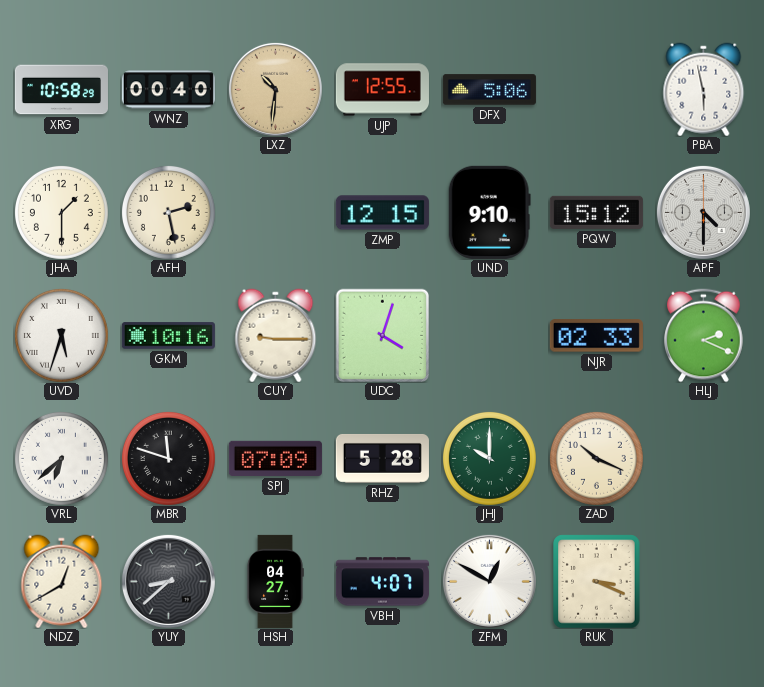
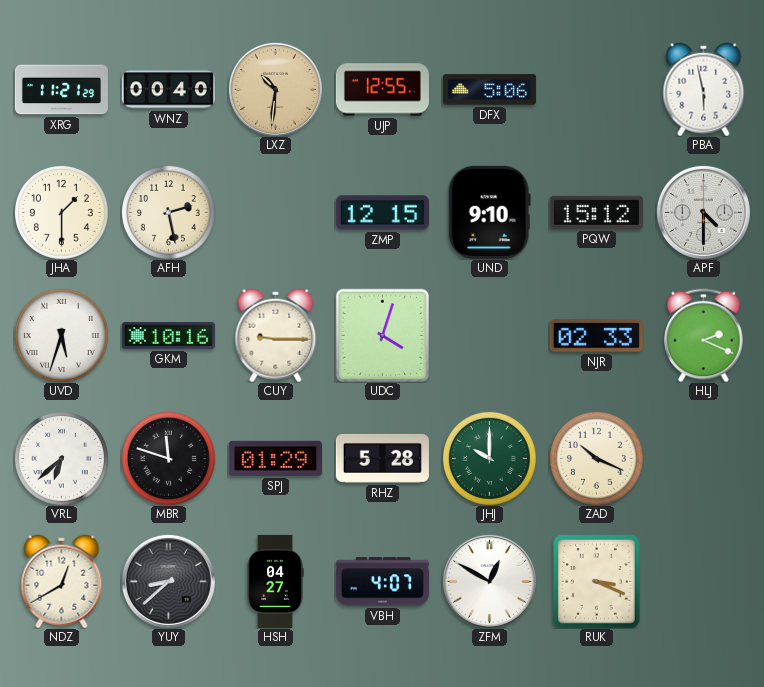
XRG: 10:58 -> 11:21 (61, 90)
SPJ: 07:09 -> 01:29 (275, 458)
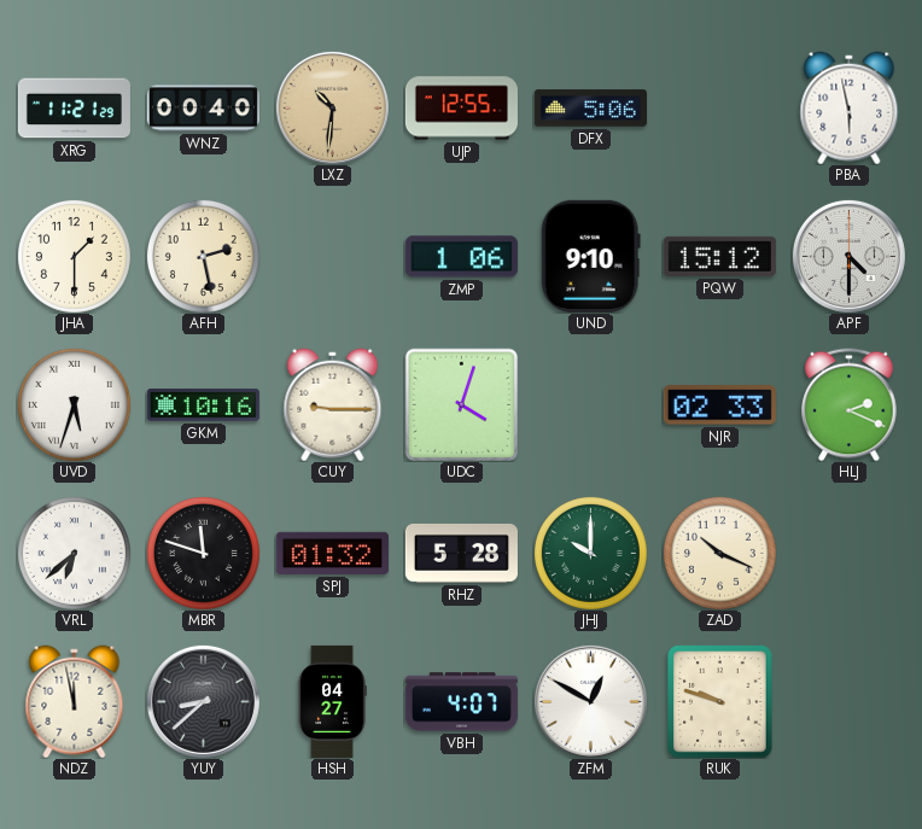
ZMP: 12:15 -> 1:06 (461, 257)
SPJ: 01:29 -> 01:32 (332, 553)
NDZ: 12:40 -> 11:58 (75, 701)
RUK: 3:19 -> 9:48 (720, 701)
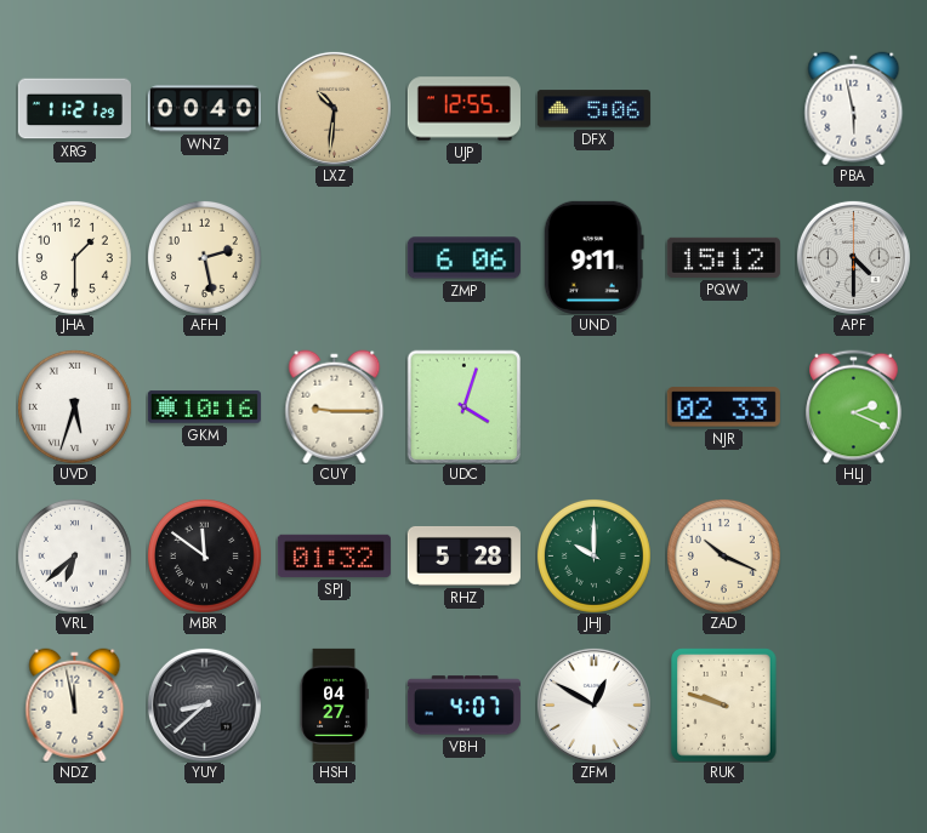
ZMP: 1:06 -> 6:06 (463, 258)
UND: 9:10 -> 9:11 (593, 257)
MBR: 11:48 -> 11:51 (204, 555)
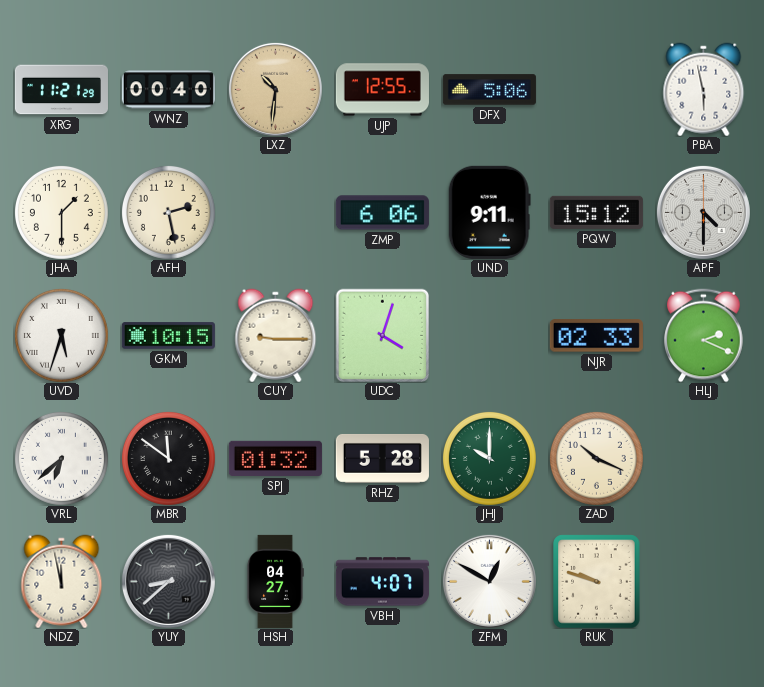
GKM: 10:16 -> 10:15 (168, 336)
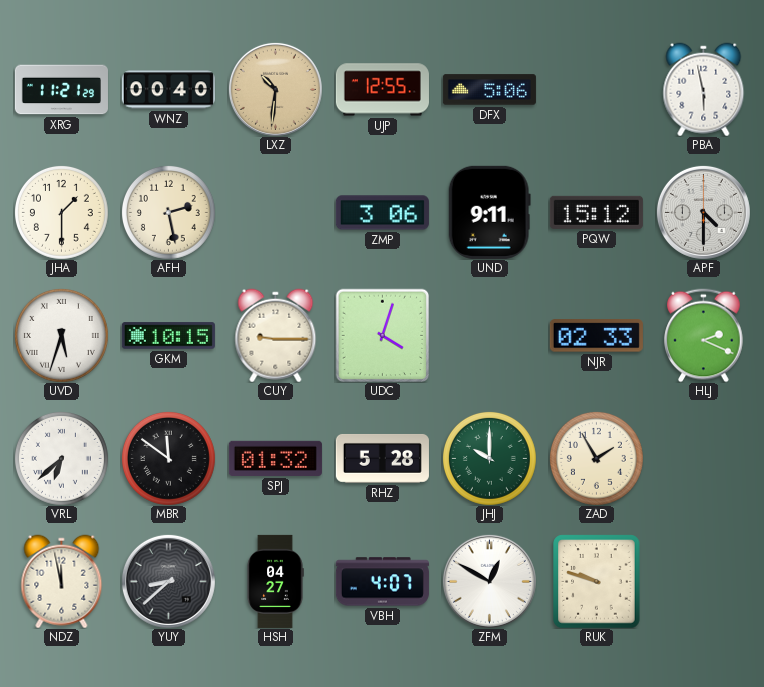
ZMP: 6:06 -> 3:06 (382, 213)
ZAD: 10:19 -> 1:55 (596, 458)
